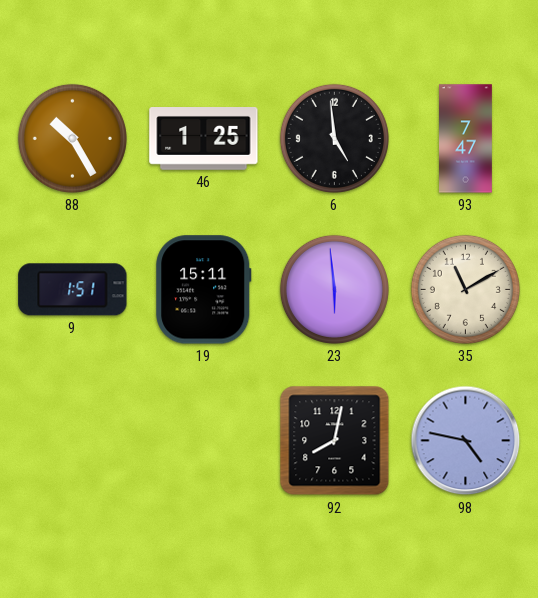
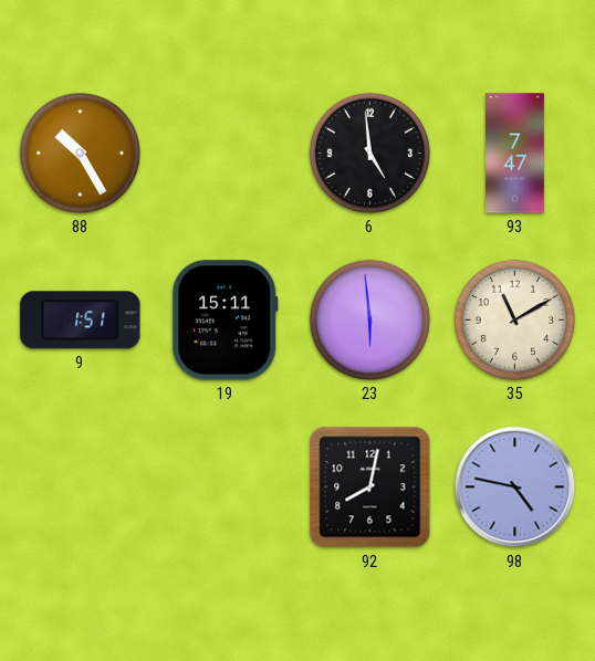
46: 1:25 -> none (204, 139)
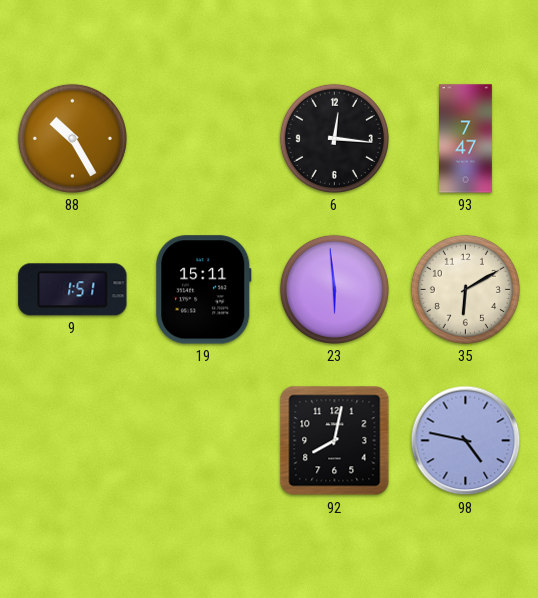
6: 4:59 -> 12:16 (334, 138)
35: 11:10 -> 6:10 (465, 289)
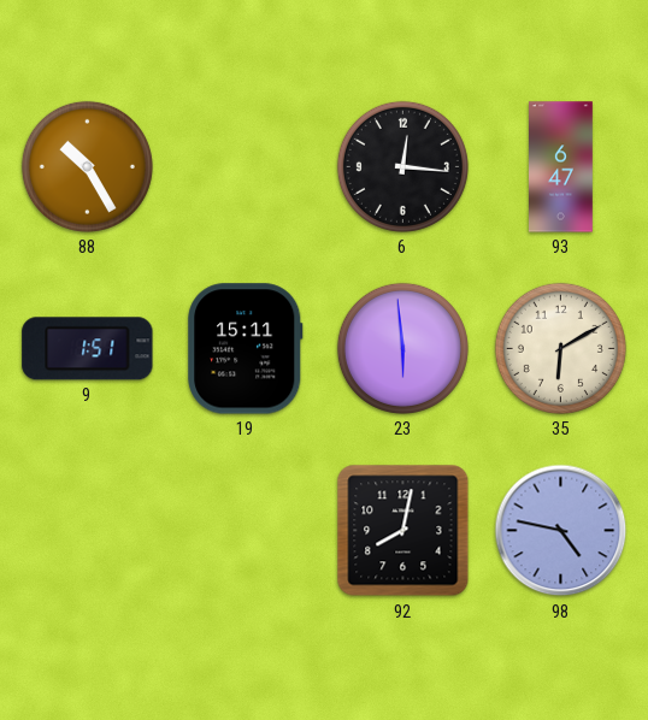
93: 7:47 -> 6:47 (561, 167)
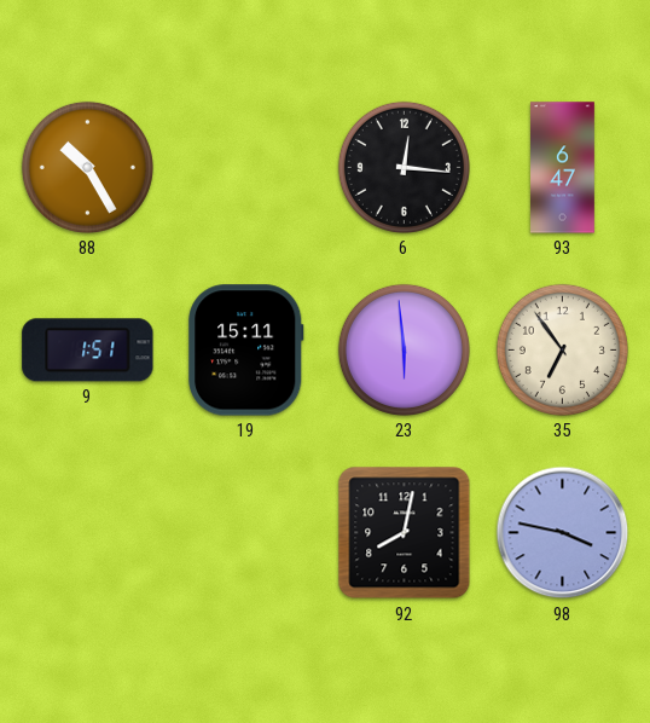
35: 6:10 -> 6:54 (562, 349)
98: 4:47 -> 3:47 (563, 533)
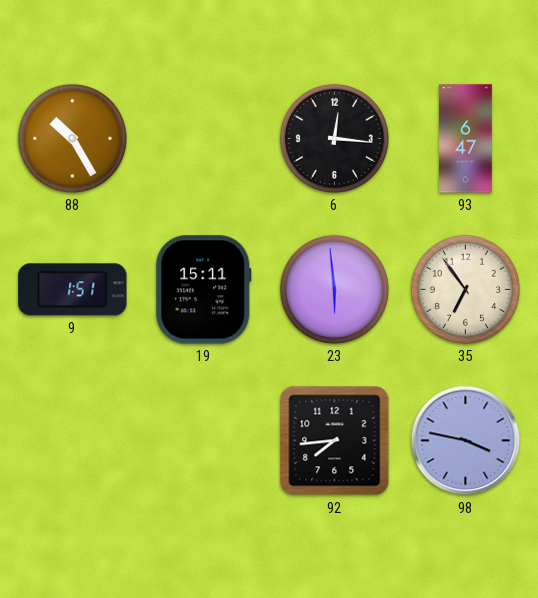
92: 8:02 -> 7:44 (335, 441)
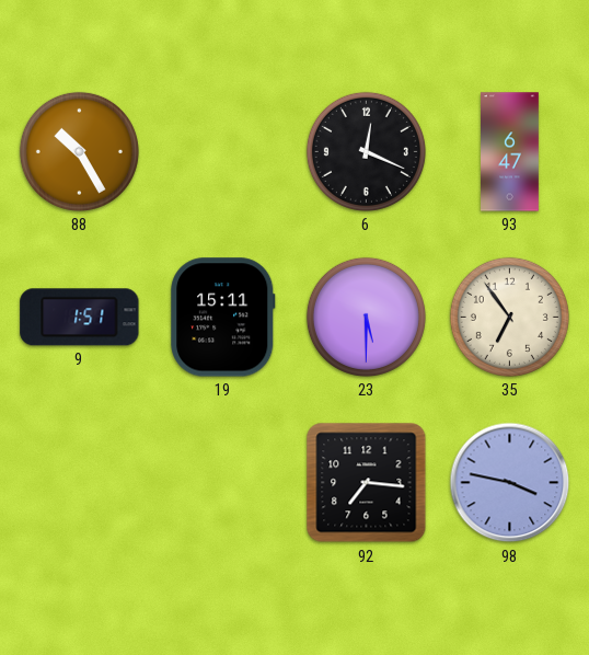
6: 12:16 -> 12:19 (366, 151)
23: 5:59 -> 5:30 (366, 317)
92: 7:44 -> 7:16 (367, 483)
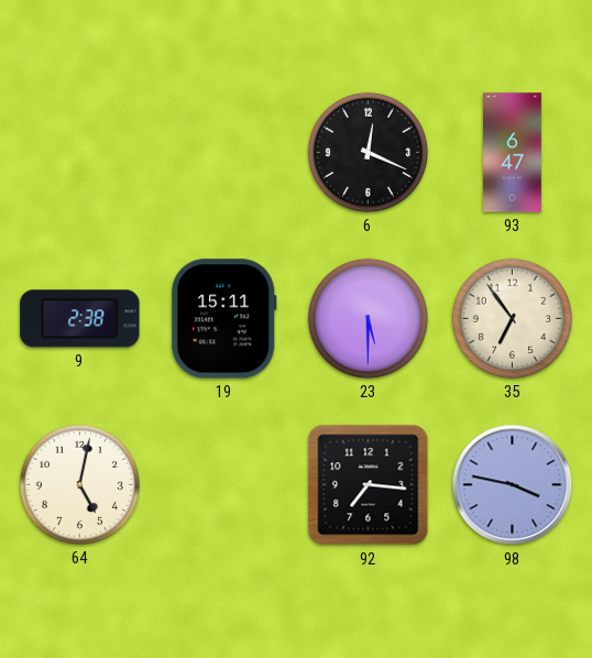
88: 10:25 -> none (79, 151)
9: 1:51 -> 2:38 (80, 319)
64: none -> 5:02 (79, 484)
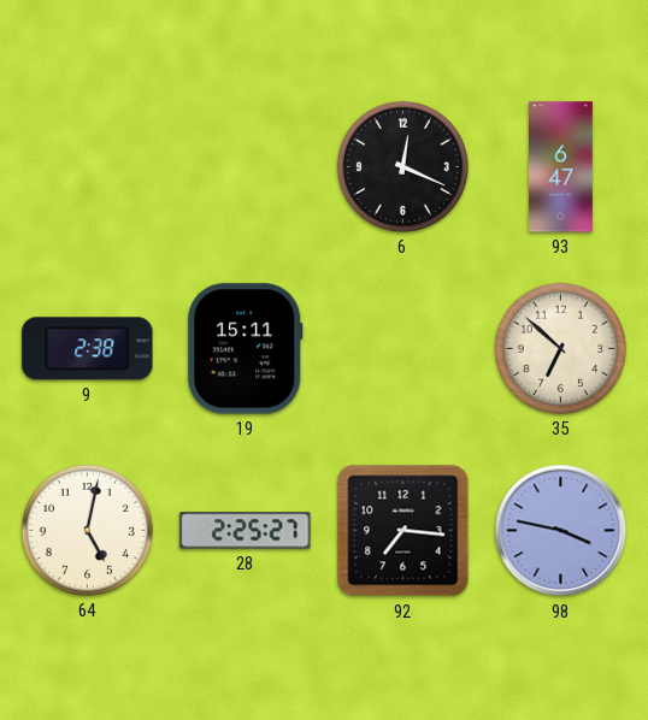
23: 5:30 -> none (368, 318)
35: 6:54 -> 6:52 (560, 348)
28: none -> 2:25 (246, 531)
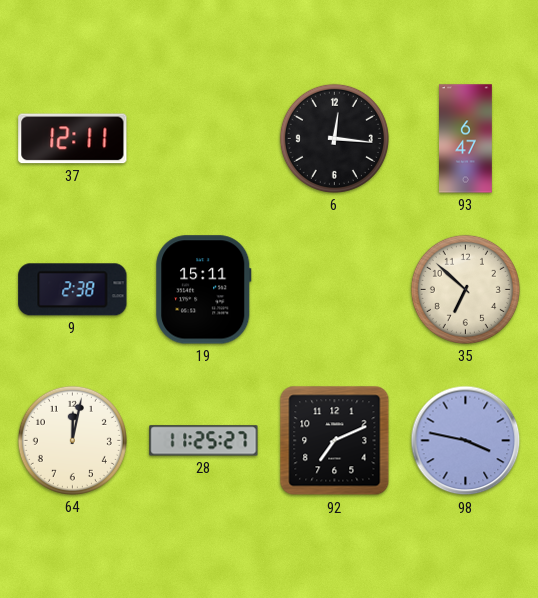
37: none -> 12:11 (73, 139)
6: 12:19 -> 12:16 (334, 138)
64: 5:02 -> 12:02 (72, 440)
28: 2:25 -> 11:25 (204, 441)
92: 7:16 -> 7:11 (335, 441)
